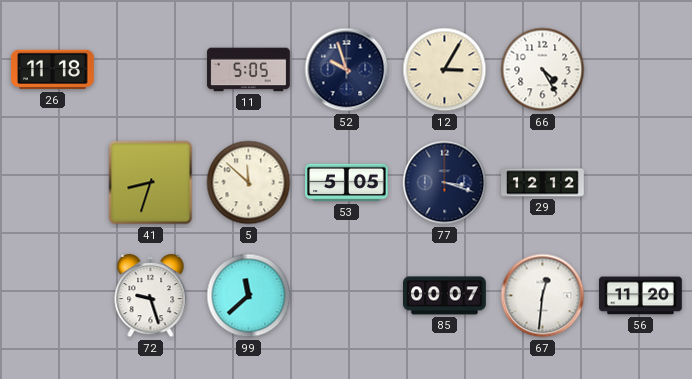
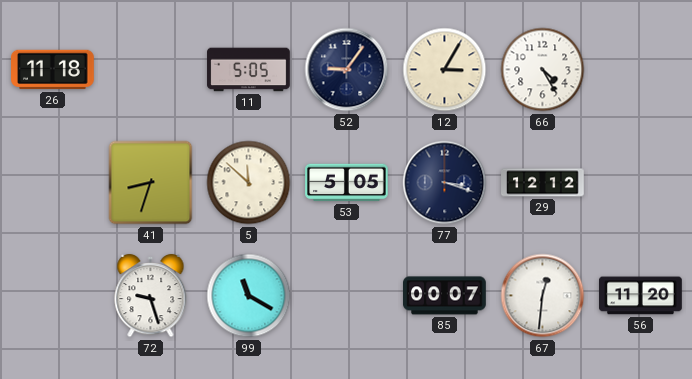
52: 9:57 -> 9:06 (347, 70)
99: 11:38 -> 11:20 (249, 296)
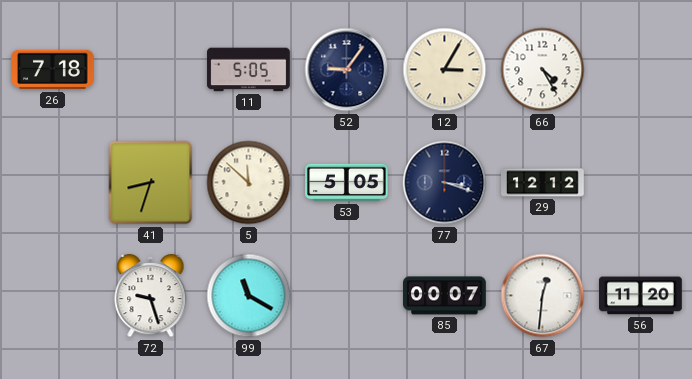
26: 11:18 -> 7:18 (53, 70)
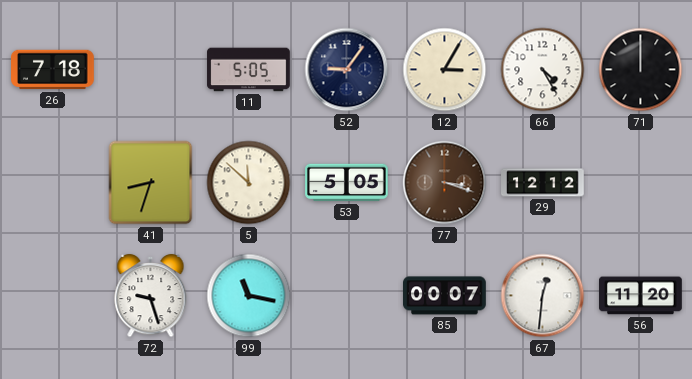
71: none -> 12:00 (641, 70)
77 dial: navy -> brown (445, 183)
99: 11:20 -> 11:17 (249, 296)
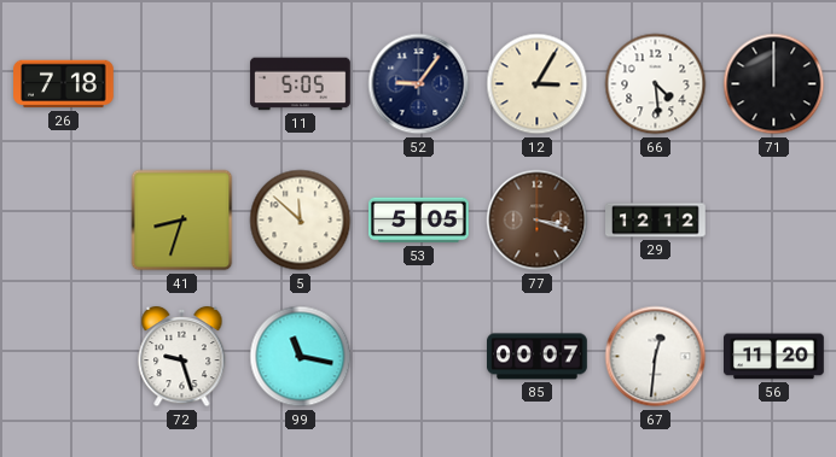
66: 4:25 -> 4:29 (656, 84)
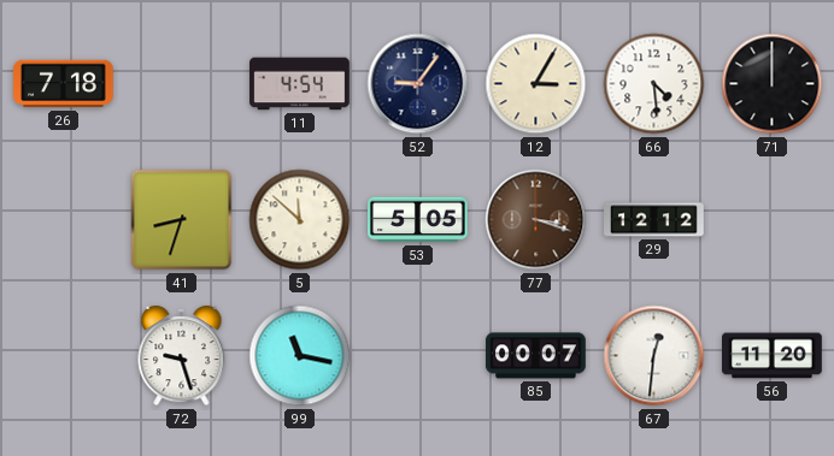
11: 5:05 -> 4:54 (300, 84)
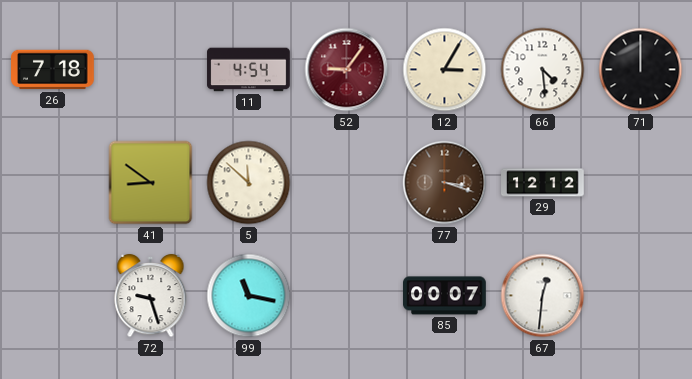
52 dial: navy -> burgundy (347, 70)
41: 8:33 -> 8:51 (151, 183)
53: 5:05 -> none (418, 220)
56: 11:20 -> none (773, 356)
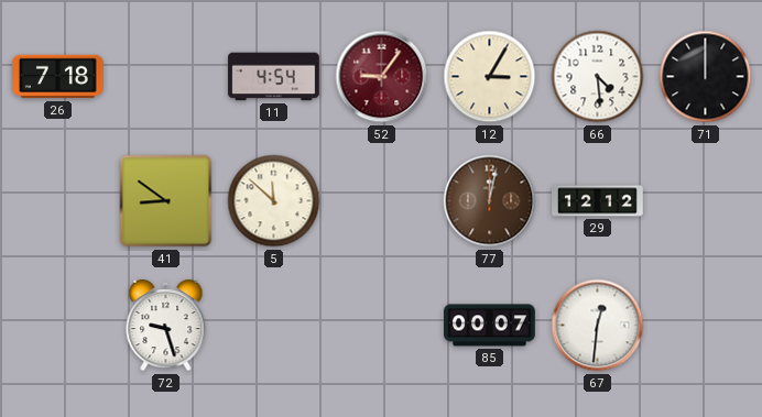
77: 3:18 -> 12:02 (490, 201)
99: 11:17 -> none (249, 296)
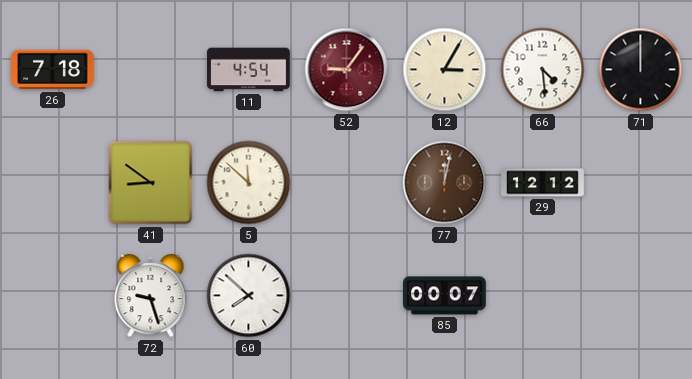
60: none -> 7:52 (249, 296)
67: 12:31 -> none (598, 326)
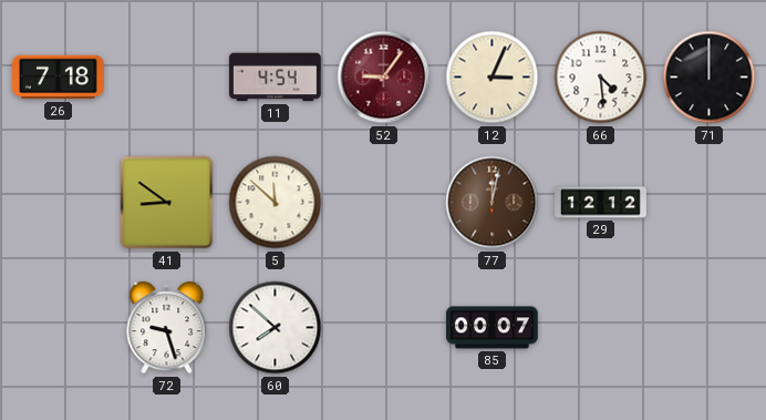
12: 3:05 -> 3:04 (493, 78)
